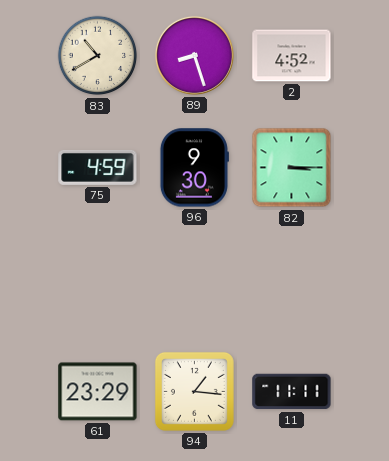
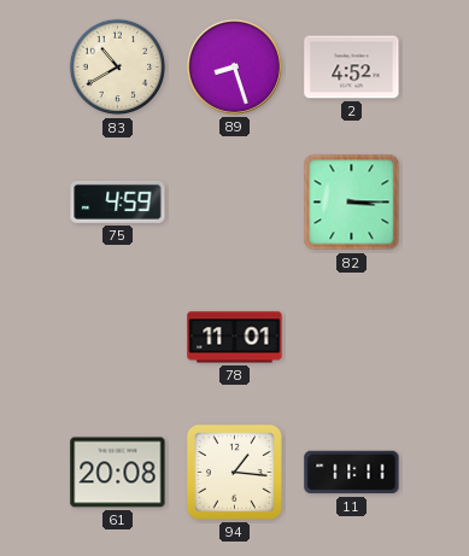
96: 9:30 -> none (194, 168)
78: none -> 11:01 (235, 338)
61: 23:29 -> 20:08 (118, 473)
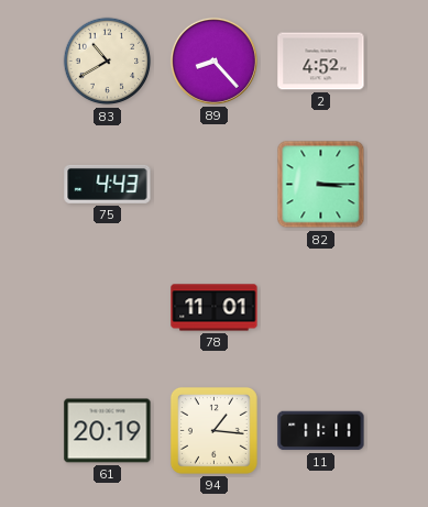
89: 8:27 -> 8:23 (213, 60)
75: 4:59 -> 4:43 (108, 184)
61: 20:08 -> 20:19 (108, 431)
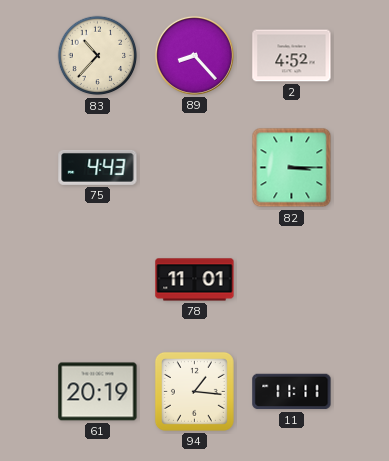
83: 10:40 -> 10:37 (98, 56)
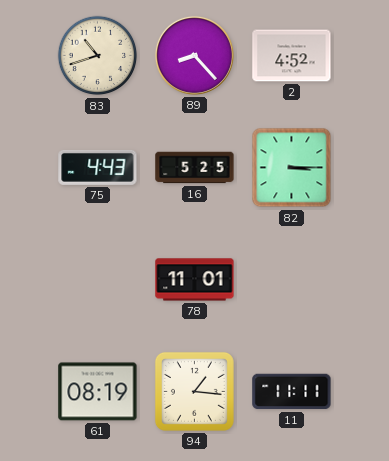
83: 10:37 -> 10:42 (98, 56)
16: none -> 5:25 (195, 168)
61: 20:19 -> 08:19 (98, 392)
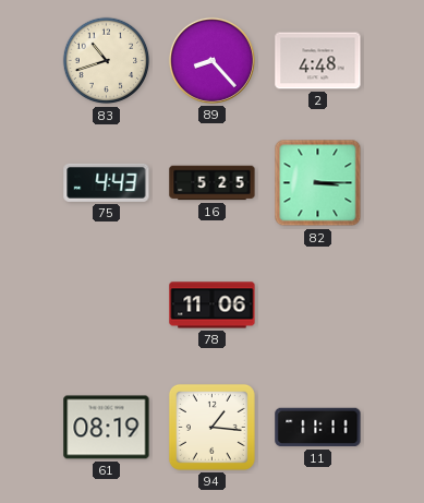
2: 4:52 -> 4:48 (318, 61)
78: 11:01 -> 11:06 (213, 306)
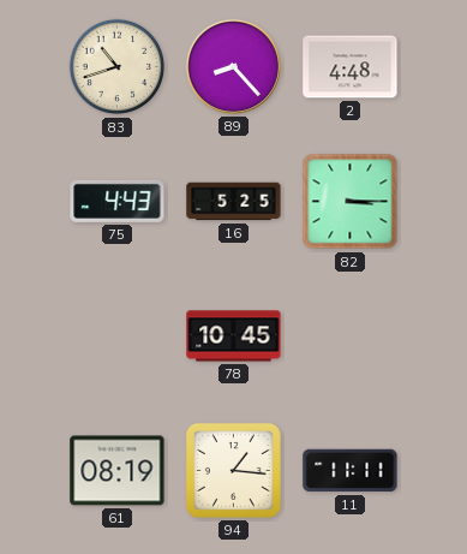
78: 11:06 -> 10:45 (234, 336)
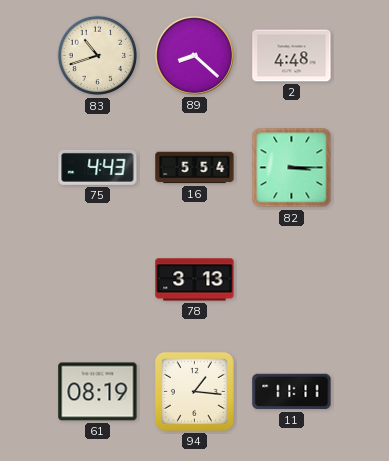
89: 8:23 -> 8:22 (194, 55)
16: 5:25 -> 5:54 (195, 168)
78: 10:45 -> 3:13 (195, 280)
